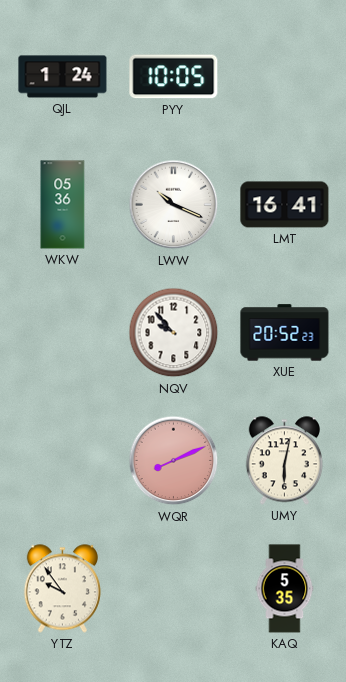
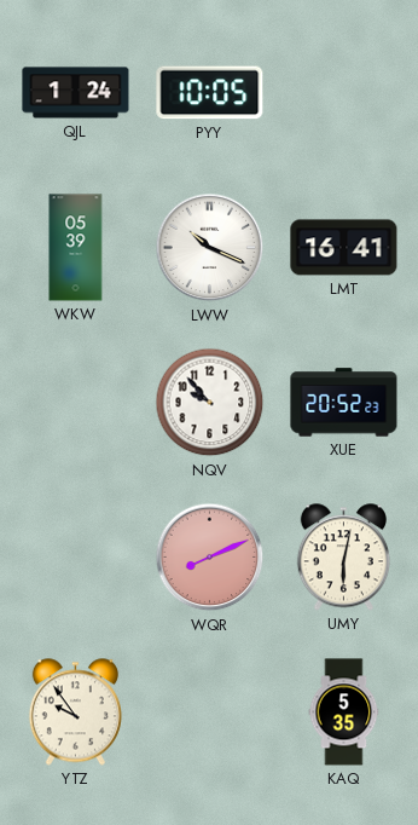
WKW: 05:36 -> 05:39 (76, 248)
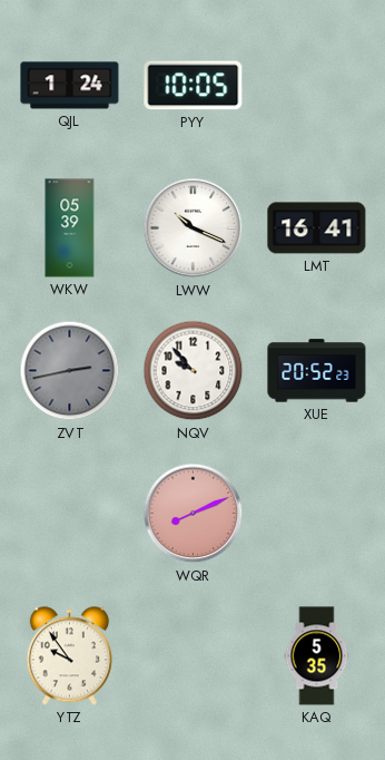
ZVT: none -> 2:43 (70, 371)
UMY: 6:02 -> none (343, 558)
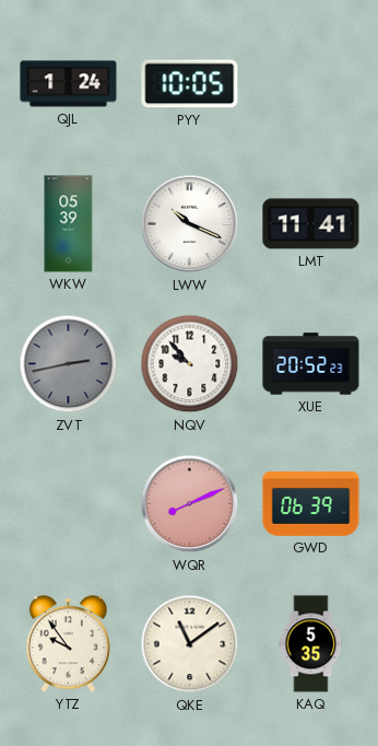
LMT: 16:41 -> 11:41 (311, 224)
GWD: none -> 06:39 (311, 503)
QKE: none -> 11:09 (190, 644)
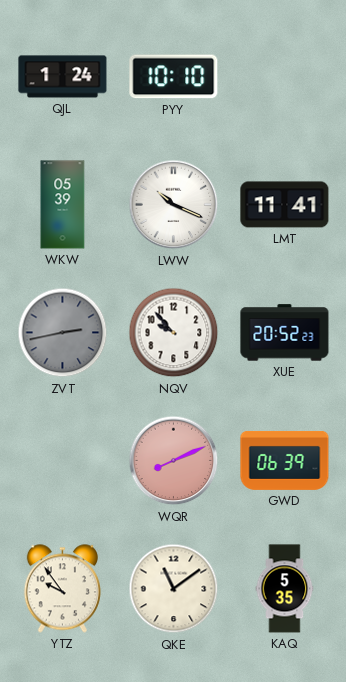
PYY: 10:05 -> 10:10 (174, 77)
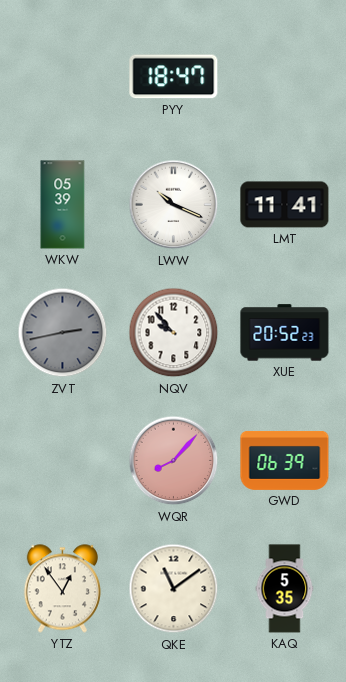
QJL: 1:24 -> none (63, 77)
PYY: 10:10 -> 18:47 (174, 77)
WQR: 8:11 -> 8:07 (174, 461)
YTZ: 9:54 -> 12:54 (62, 589)
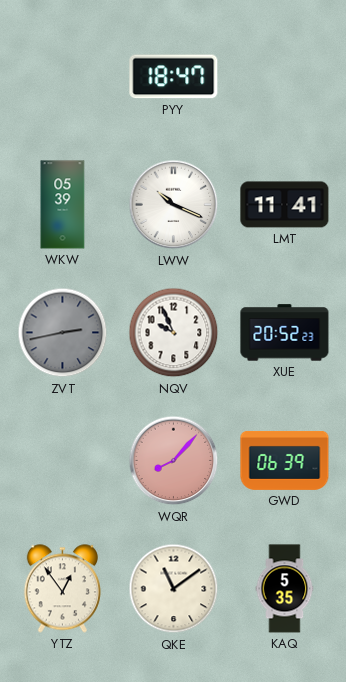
NQV: 9:53 -> 9:56 (174, 333)
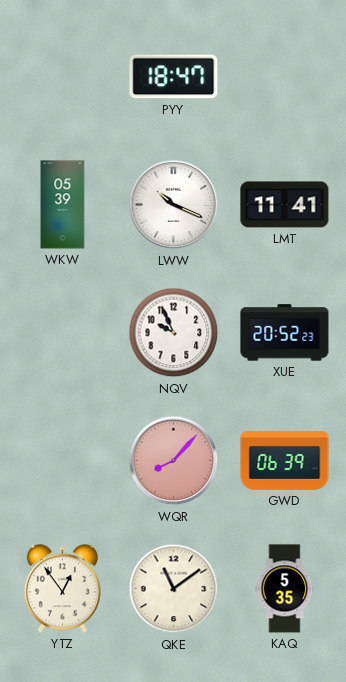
ZVT: 2:43 -> none (63, 333)
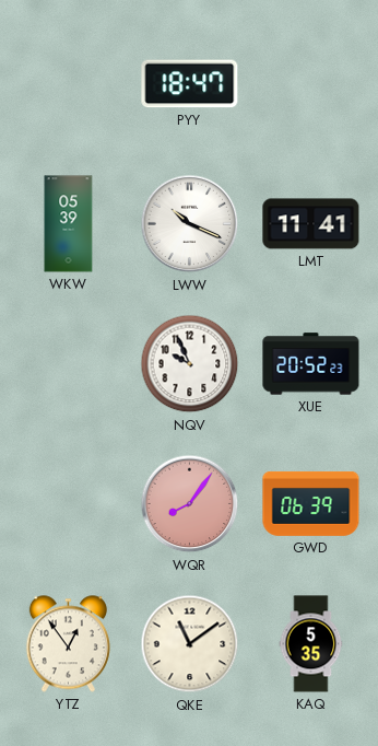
WQR: 8:07 -> 8:06 (190, 504)
